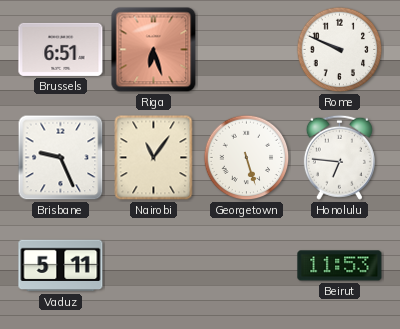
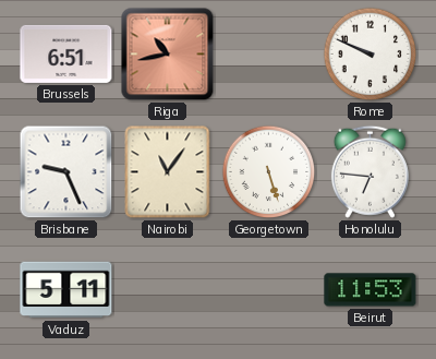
Riga: 6:27 -> 10:43 (168, 55)
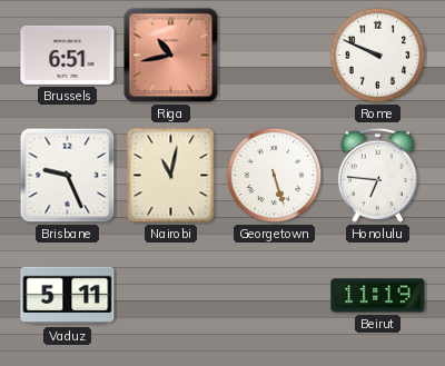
Nairobi: 11:06 -> 11:02 (171, 176)
Beirut: 11:53 -> 11:19 (378, 296)
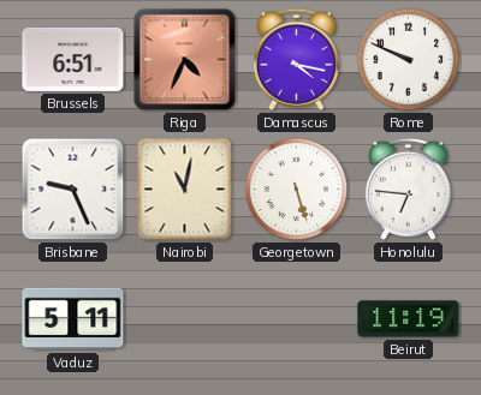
Riga: 10:43 -> 4:34 (185, 60)
Damascus: none -> 4:17 (296, 59)
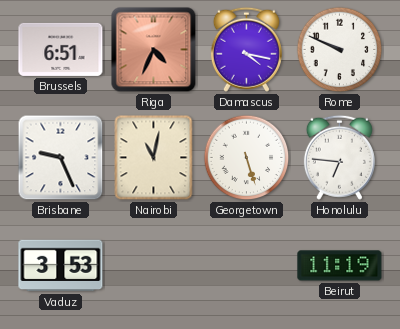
Vaduz: 5:11 -> 3:53 (61, 266)
